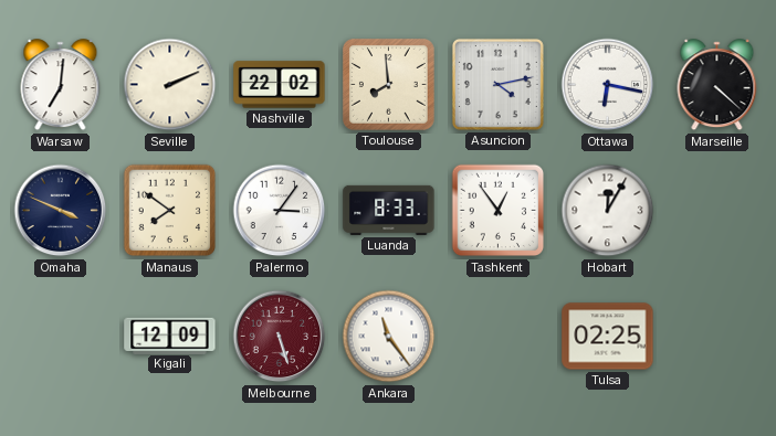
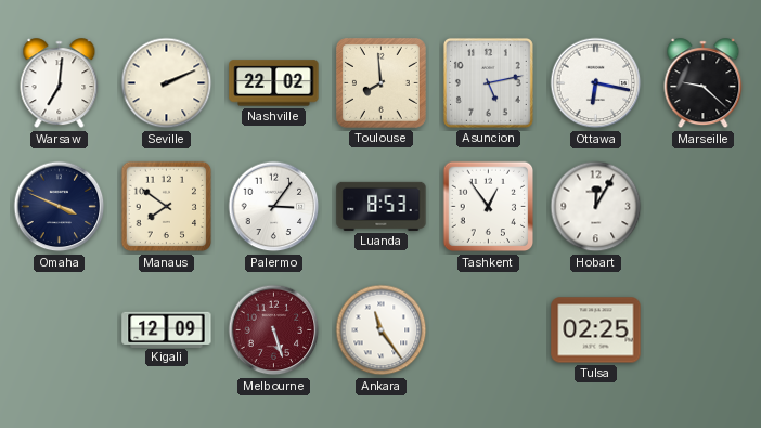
Asuncion: 4:13 -> 5:13 (488, 82)
Marseille: 4:22 -> 9:22 (704, 83)
Luanda: 8:33 -> 8:53 (382, 206)
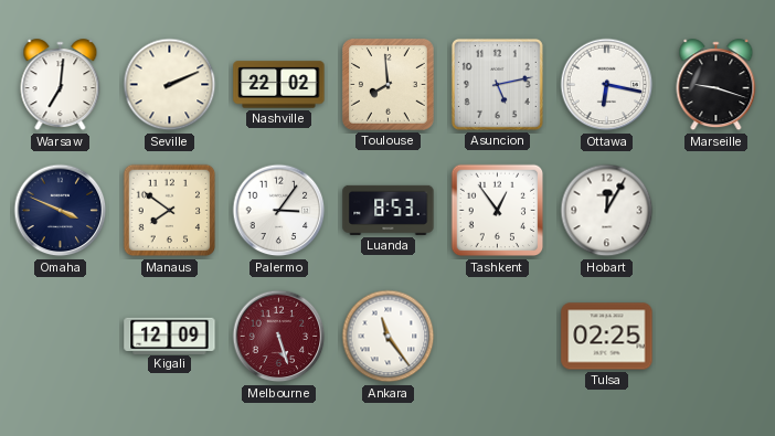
Marseille: 9:22 -> 9:18 (716, 85)
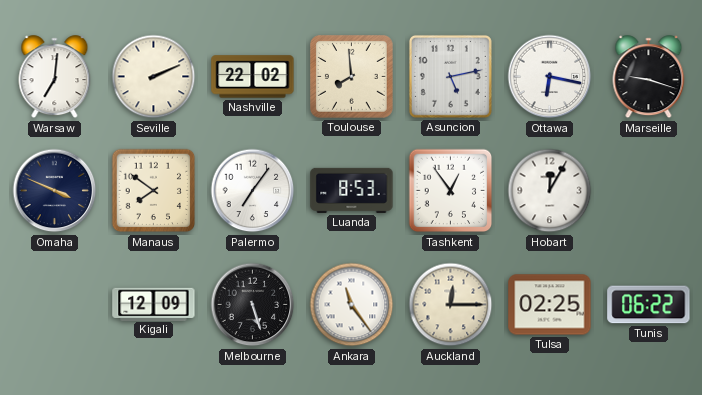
Palermo: 3:06 -> 7:06 (253, 191)
Melbourne dial: burgundy -> black (253, 305)
Auckland: none -> 12:15 (451, 305)
Tunis: none -> 06:22 (649, 305)
